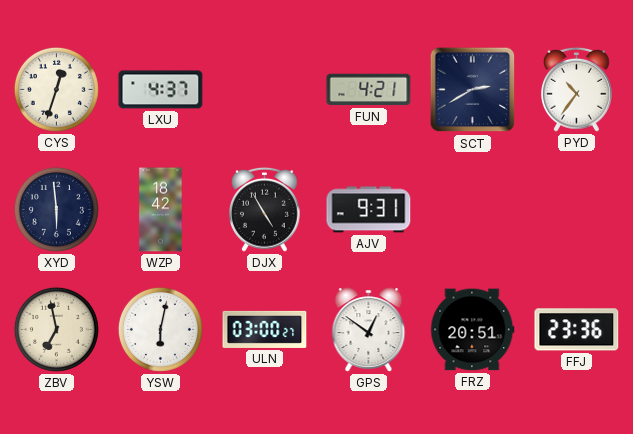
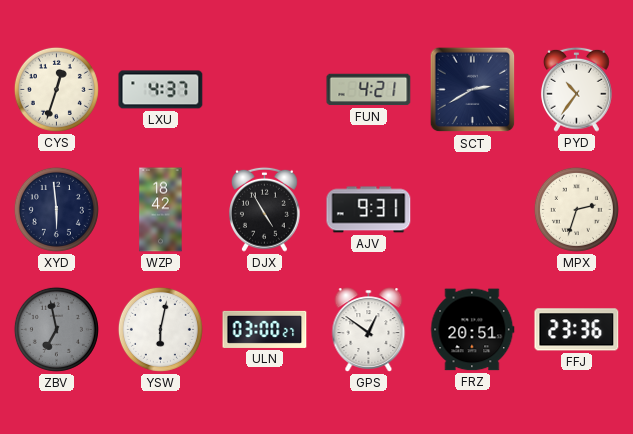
MPX: none -> 2:33 (576, 209)
ZBV dial: cream -> grey (56, 329)
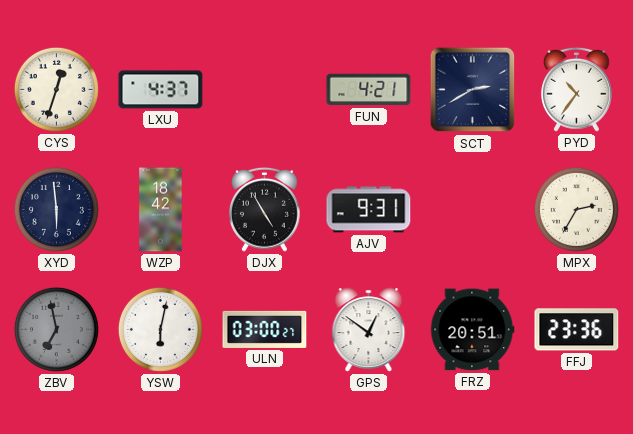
MPX: 2:33 -> 2:35 (576, 209)
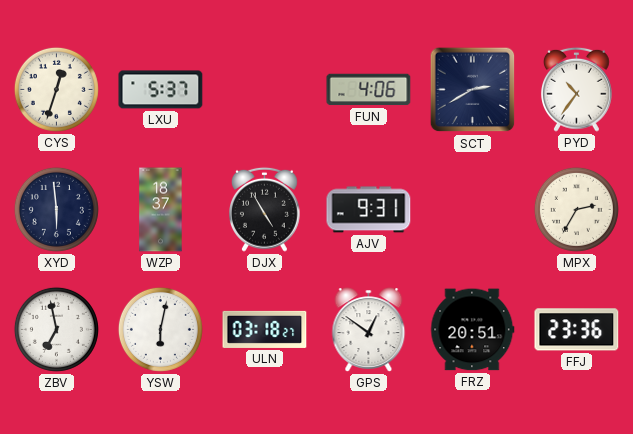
LXU: 4:37 -> 5:37 (161, 90)
FUN: 4:21 -> 4:06 (369, 90)
WZP: 18:42 -> 18:37 (161, 210)
ZBV dial: grey -> white (56, 329)
ULN: 03:00 -> 03:18 (265, 329)
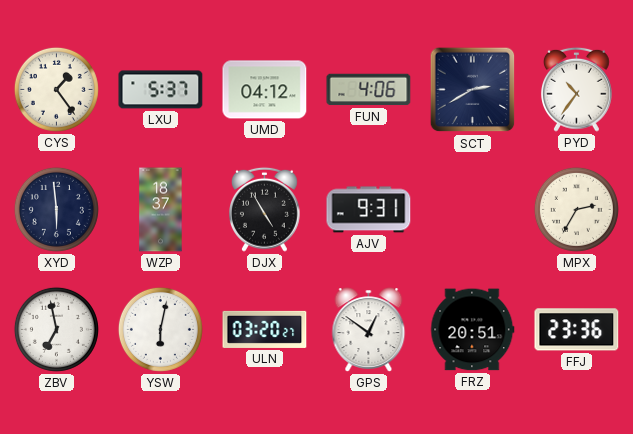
CYS: 12:33 -> 1:24 (56, 89)
UMD: none -> 04:12 (265, 90)
ULN: 03:18 -> 03:20 (265, 329)
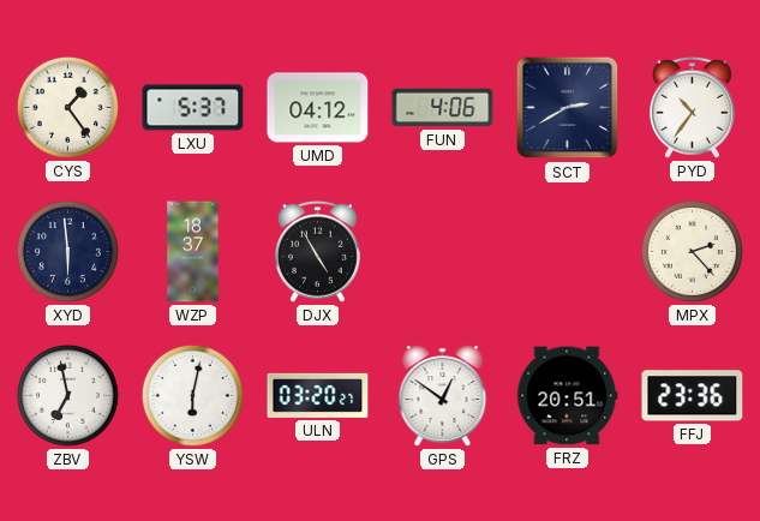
AJV: 9:31 -> none (369, 210)
MPX: 2:35 -> 2:23 (692, 251)
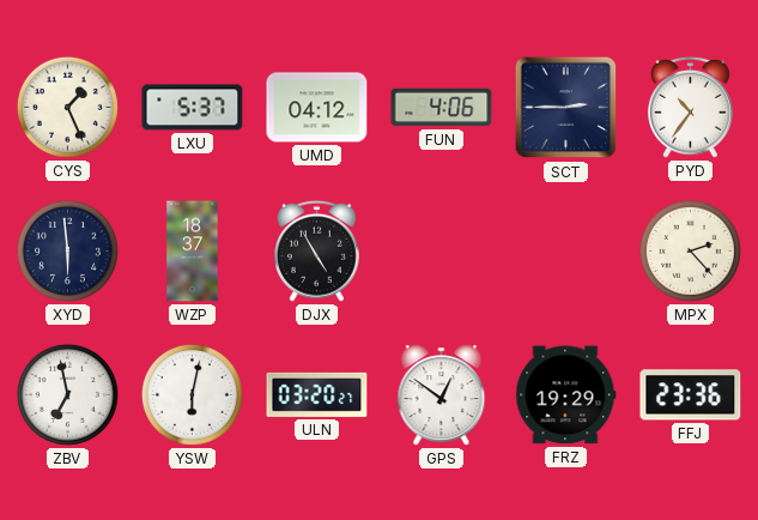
CYS: 1:24 -> 1:26 (67, 107)
SCT: 2:40 -> 2:45 (566, 108)
FRZ: 20:51 -> 19:29 (566, 395)
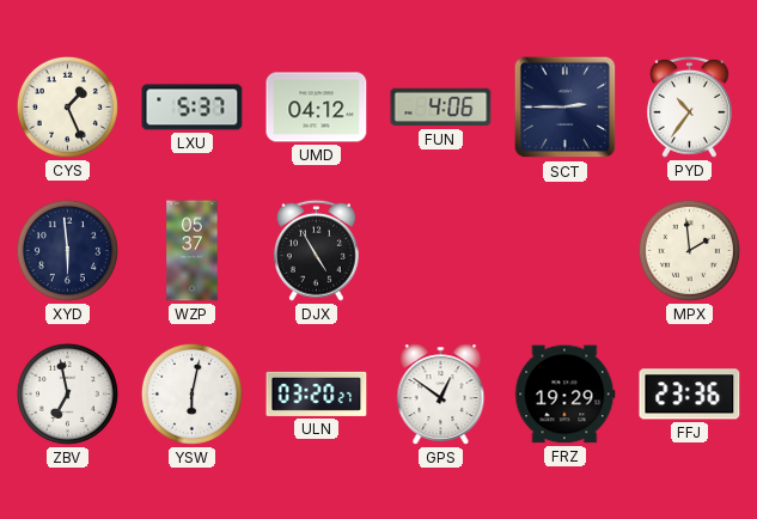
WZP: 18:37 -> 05:37 (193, 251)
MPX: 2:23 -> 1:59 (689, 250)
